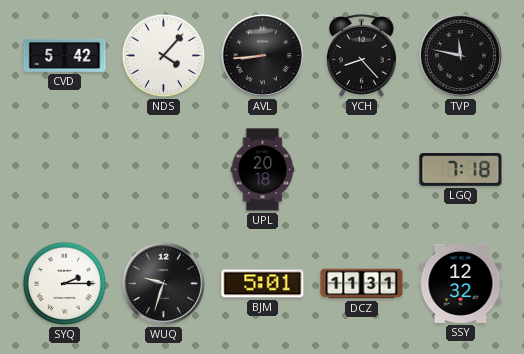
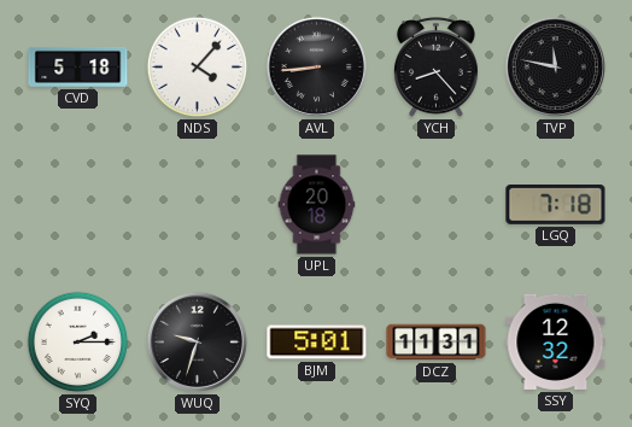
CVD: 5:42 -> 5:18 (78, 66)
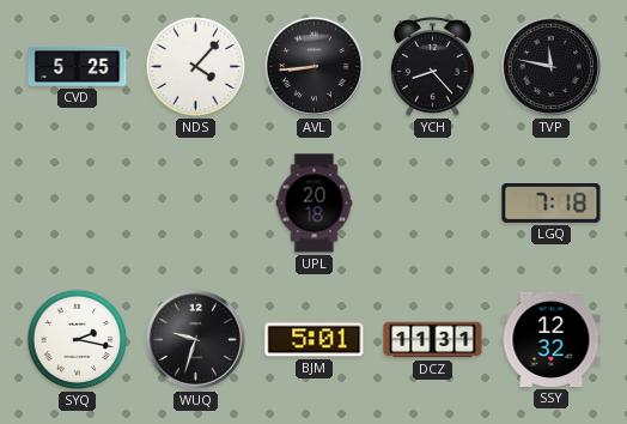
CVD: 5:18 -> 5:25 (78, 66)
SYQ: 2:15 -> 2:17 (78, 340)
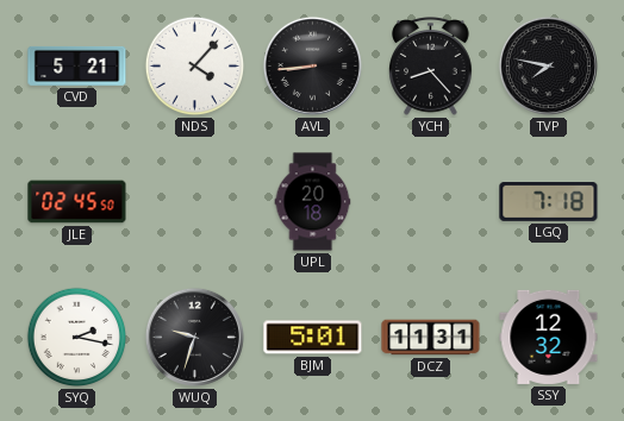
CVD: 5:25 -> 5:21 (77, 65)
TVP: 11:47 -> 7:47 (548, 65)
JLE: none -> 02:45 (77, 202)
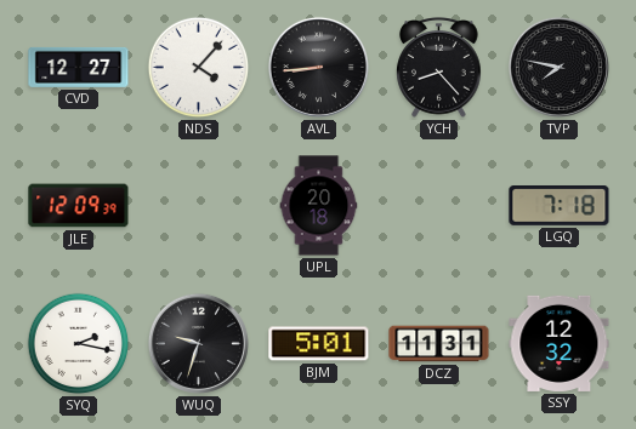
CVD: 5:21 -> 12:27 (79, 67)
JLE: 02:45 -> 12:09 (79, 206)
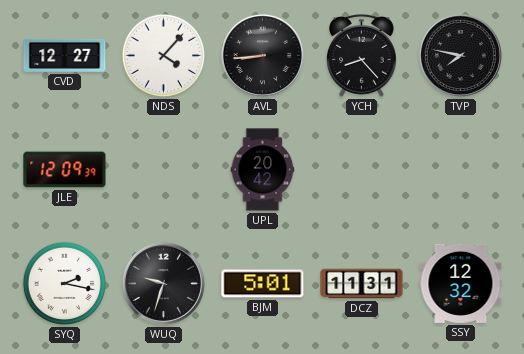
UPL: 20:18 -> 20:42 (263, 170)
LGQ: 7:18 -> none (560, 206)
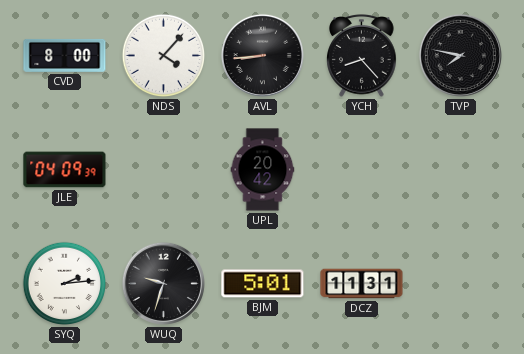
CVD: 12:27 -> 8:00 (65, 55)
JLE: 12:09 -> 04:09 (65, 170)
SYQ: 2:17 -> 2:14 (65, 284)
SSY: 12:32 -> none (461, 283)
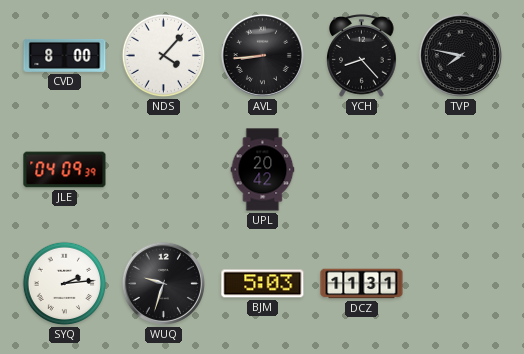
BJM: 5:01 -> 5:03 (263, 284)
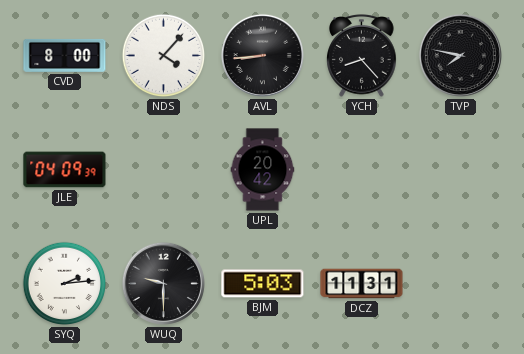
WUQ: 9:33 -> 9:30 (163, 283)
